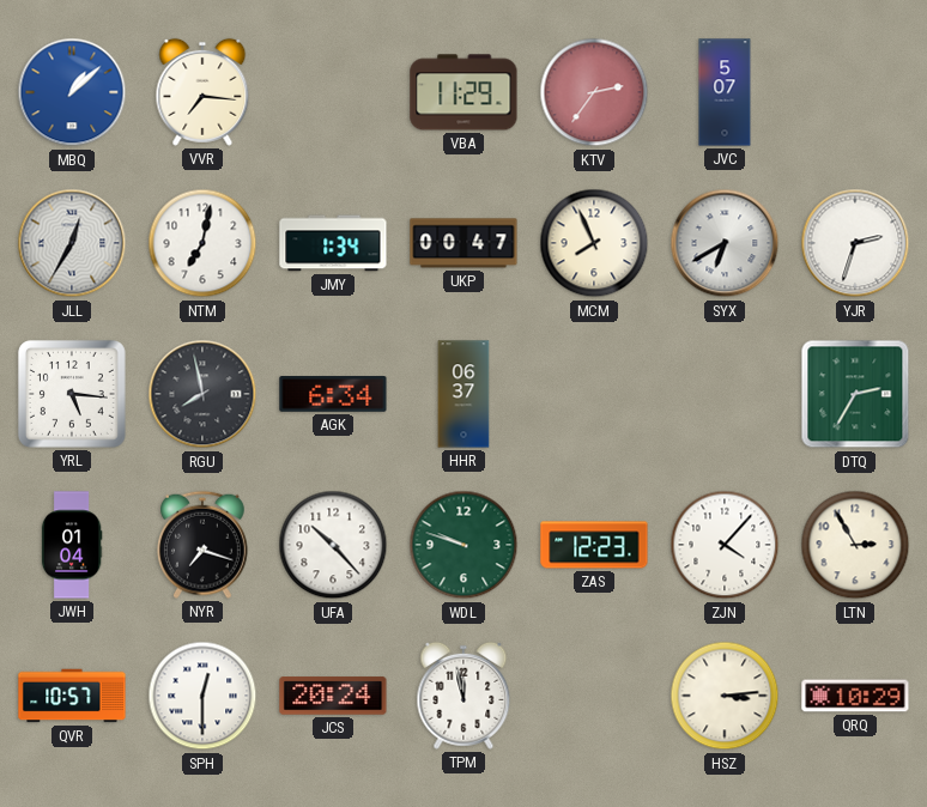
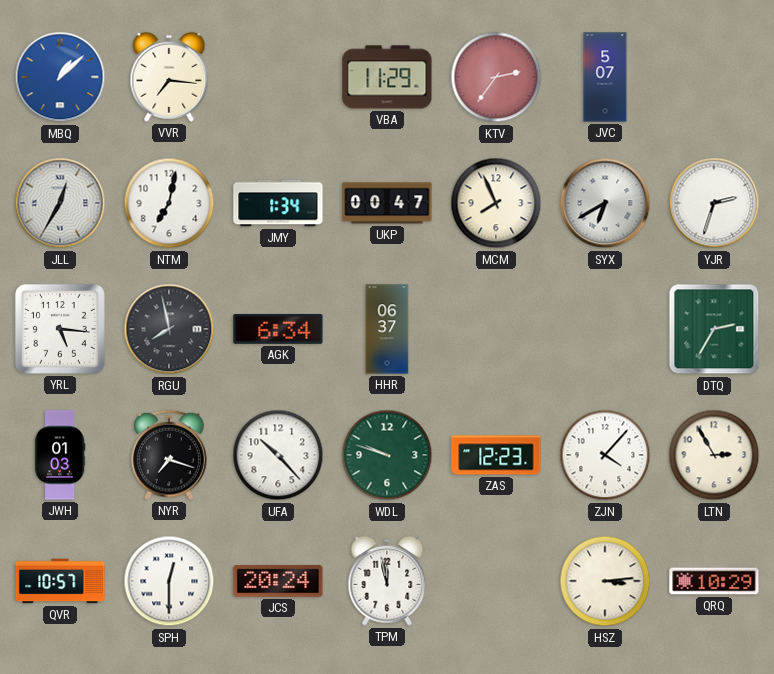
JWH: 01:04 -> 01:03 (60, 455)
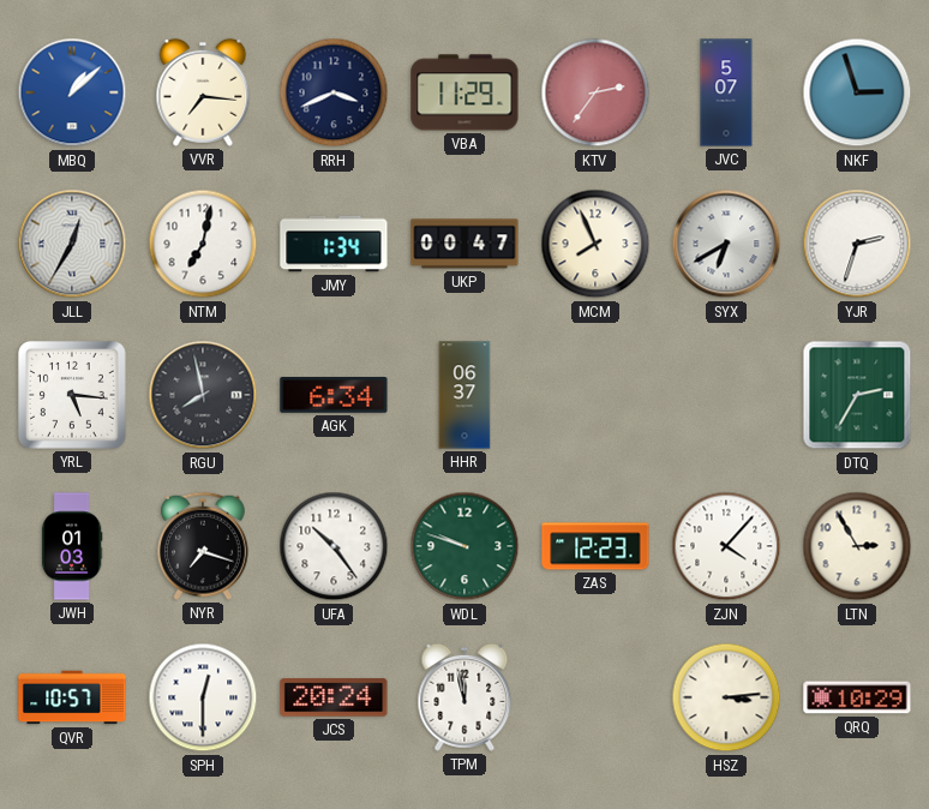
RRH: none -> 3:41 (334, 92)
NKF: none -> 2:57 (857, 92)
UFA: 10:23 -> 10:24 (334, 546)
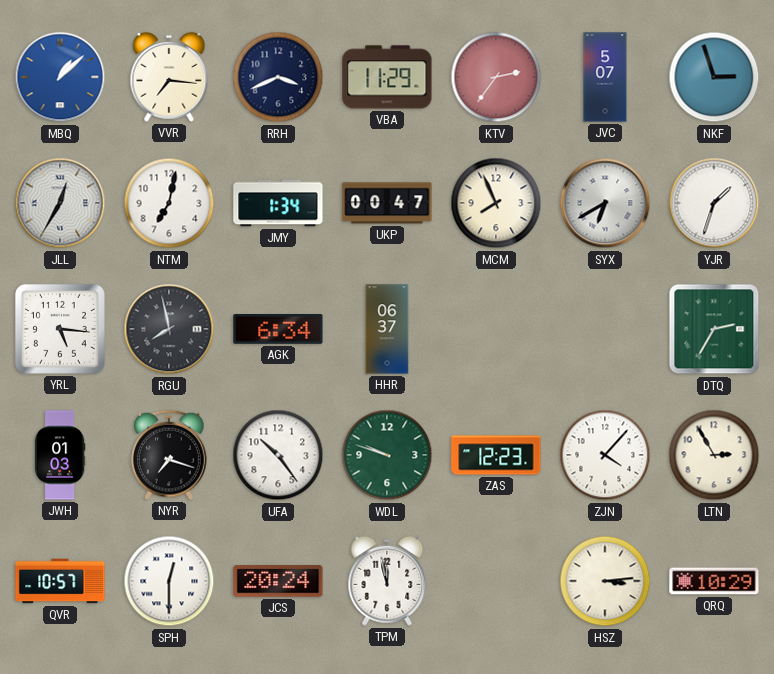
YJR: 2:33 -> 1:33 (714, 203)
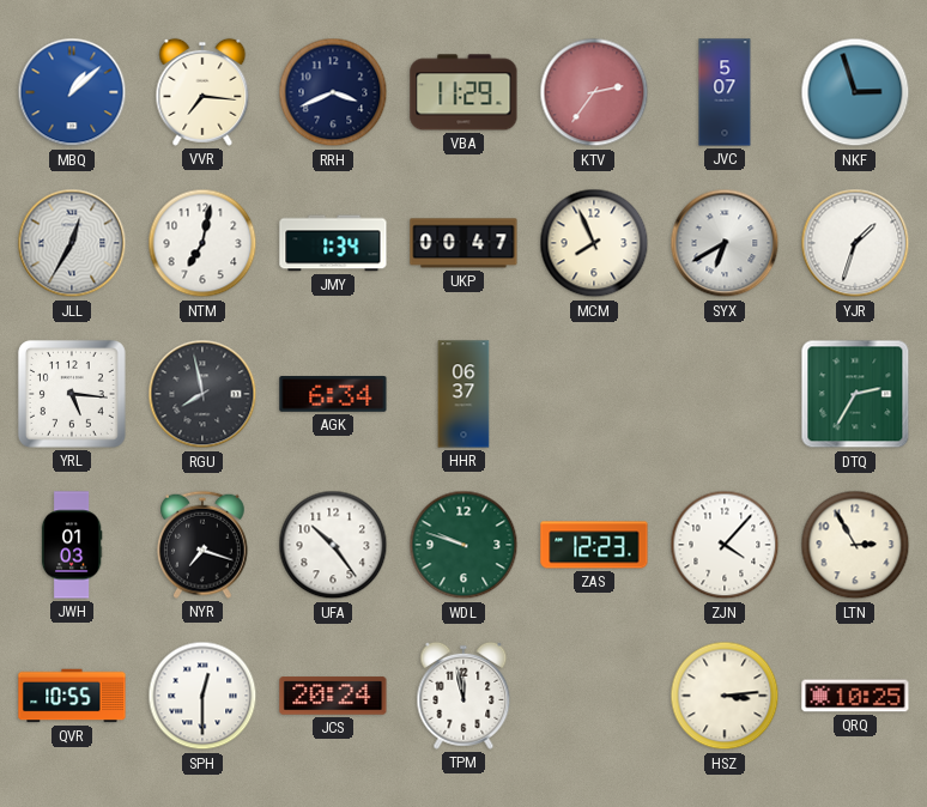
QVR: 10:57 -> 10:55 (72, 696)
QRQ: 10:29 -> 10:25 (855, 696)
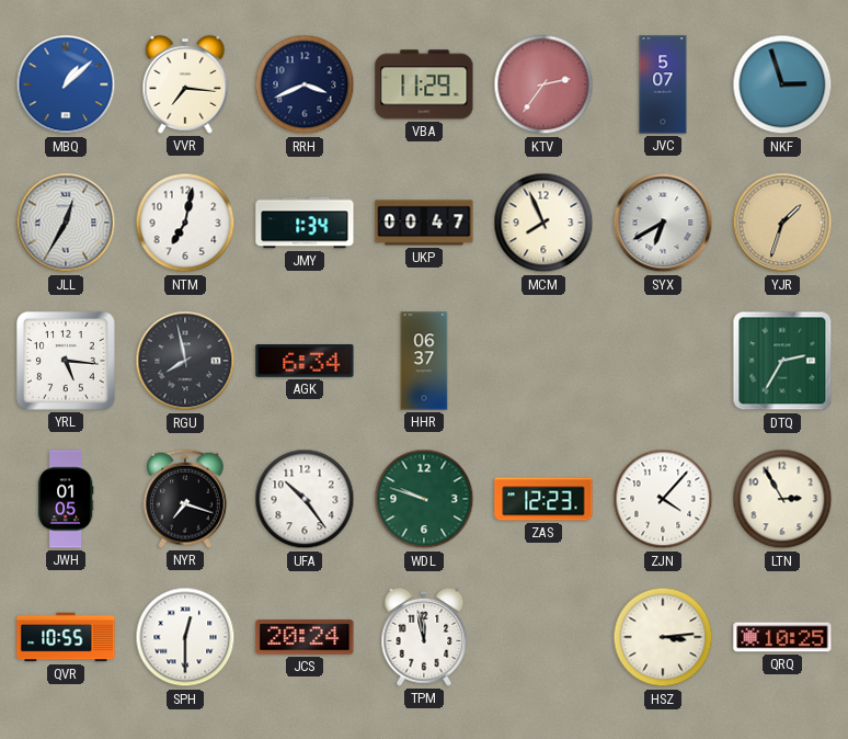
YJR dial: white -> champagne (782, 223)
JWH: 01:03 -> 01:05 (66, 499)
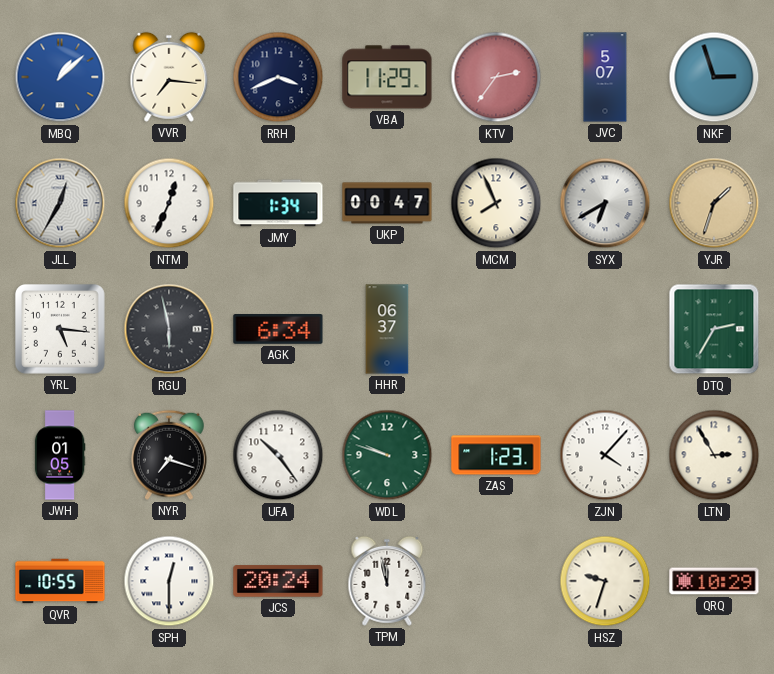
NTM: 7:02 -> 12:34 (169, 203)
RGU: 7:58 -> 5:58 (169, 329)
ZAS: 12:23 -> 1:23 (496, 455)
HSZ: 3:14 -> 9:33 (605, 581)
QRQ: 10:25 -> 10:29 (714, 581)
